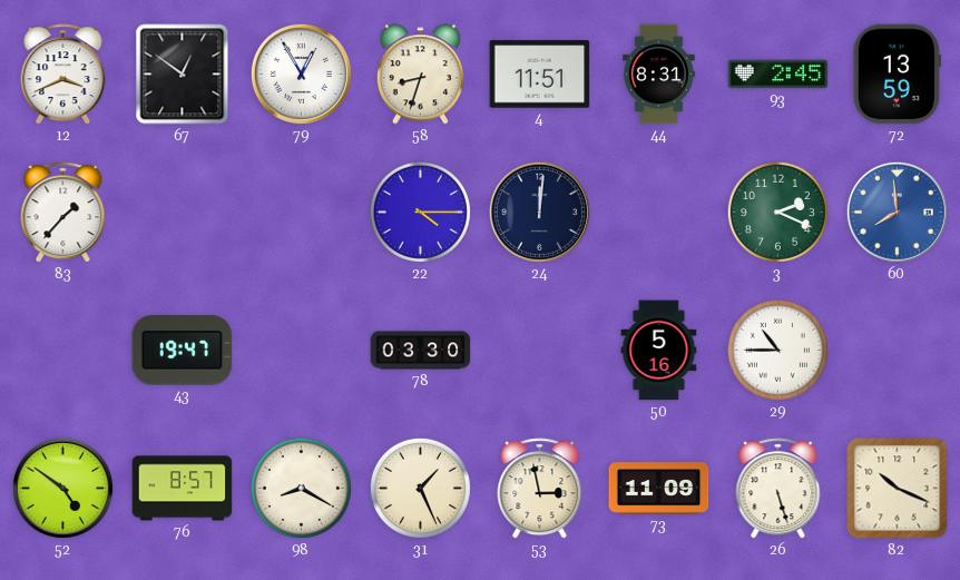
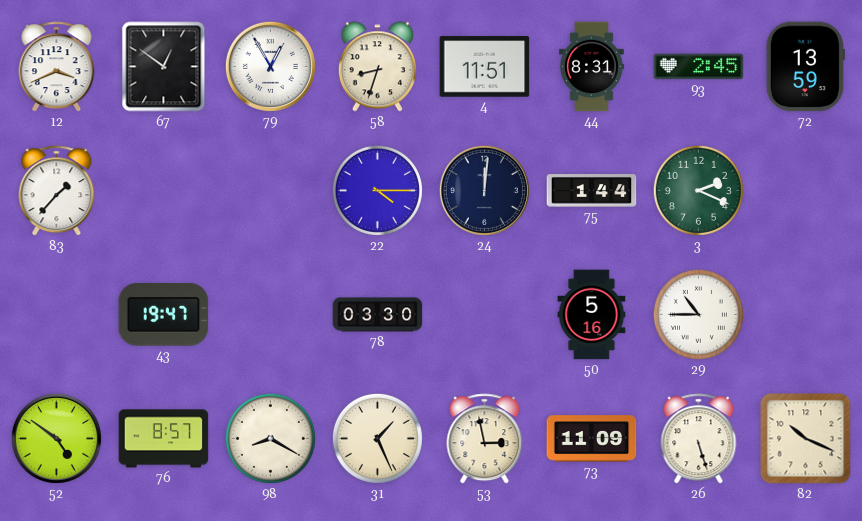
75: none -> 1:44 (592, 191)
60: 7:59 -> none (897, 212)
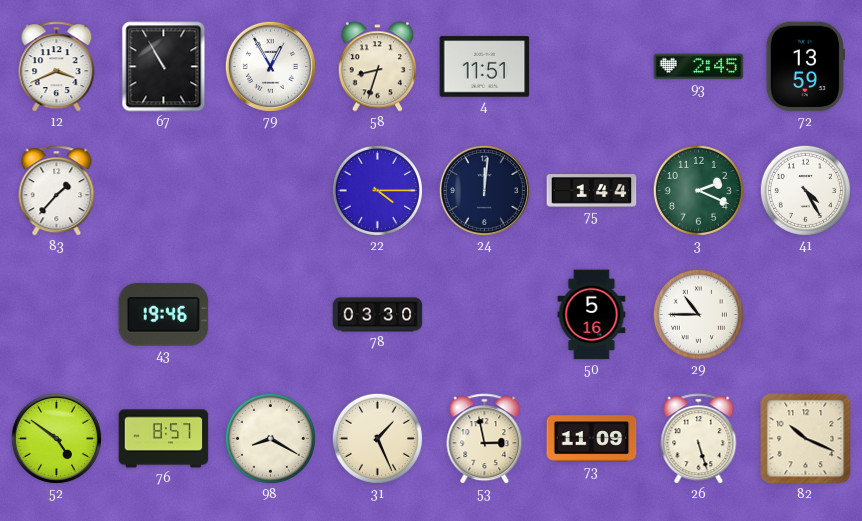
67: 12:51 -> 10:55 (164, 67)
44: 8:31 -> none (592, 67)
41: none -> 4:25 (805, 190)
43: 19:47 -> 19:46 (164, 315)
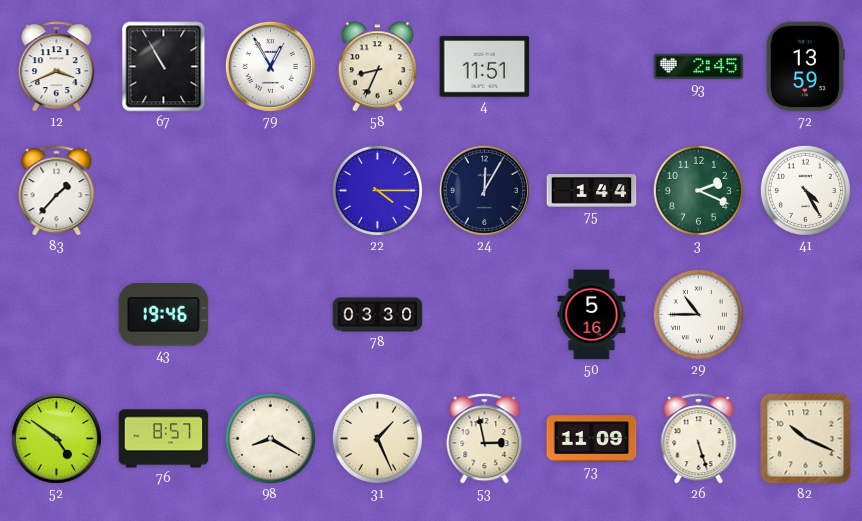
58: 8:33 -> 8:34 (377, 67)
24: 12:01 -> 12:05 (484, 190)
